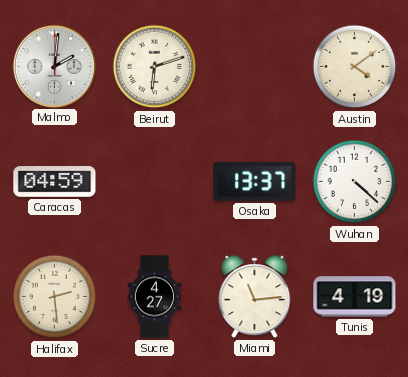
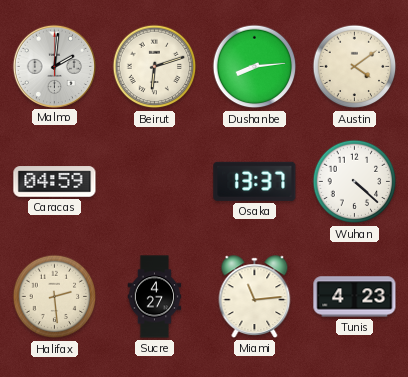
Dushanbe: none -> 8:14 (255, 67)
Tunis: 4:19 -> 4:23 (355, 297)
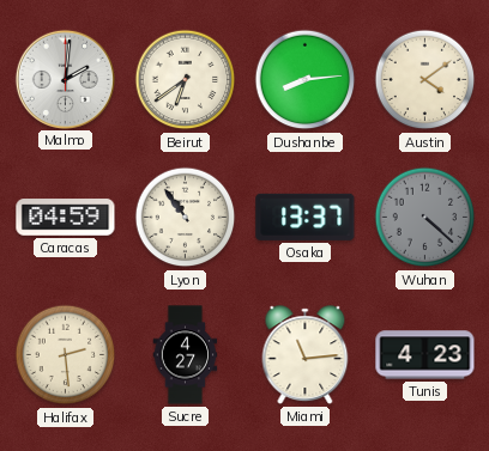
Beirut: 6:12 -> 6:39 (186, 80)
Lyon: none -> 10:54 (186, 218)
Wuhan dial: white -> grey (425, 218)
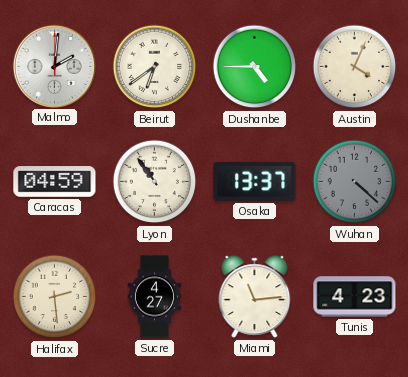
Dushanbe: 8:14 -> 4:45 (255, 67)
Austin: 4:09 -> 4:04 (355, 67)
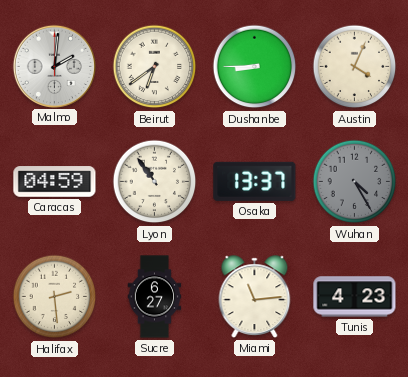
Dushanbe: 4:45 -> 8:45 (255, 67)
Wuhan: 4:22 -> 4:25 (355, 182)
Sucre: 4:27 -> 6:27 (155, 297)
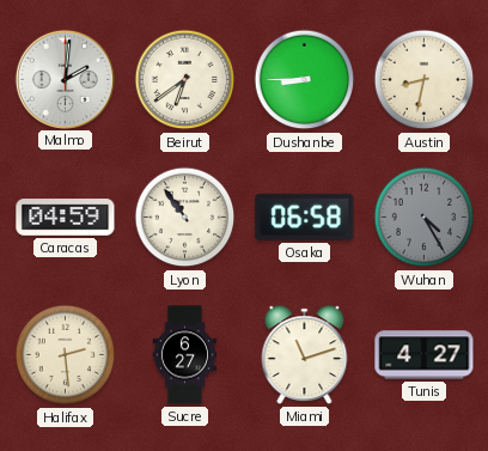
Austin: 4:04 -> 8:32 (425, 80)
Osaka: 13:37 -> 06:58 (305, 217)
Miami: 11:14 -> 11:12 (305, 355)
Tunis: 4:23 -> 4:27 (425, 355)
